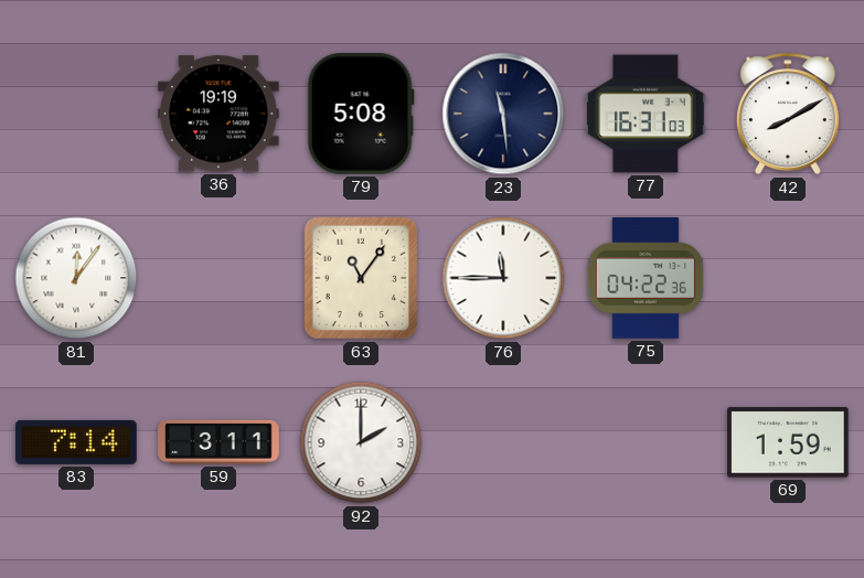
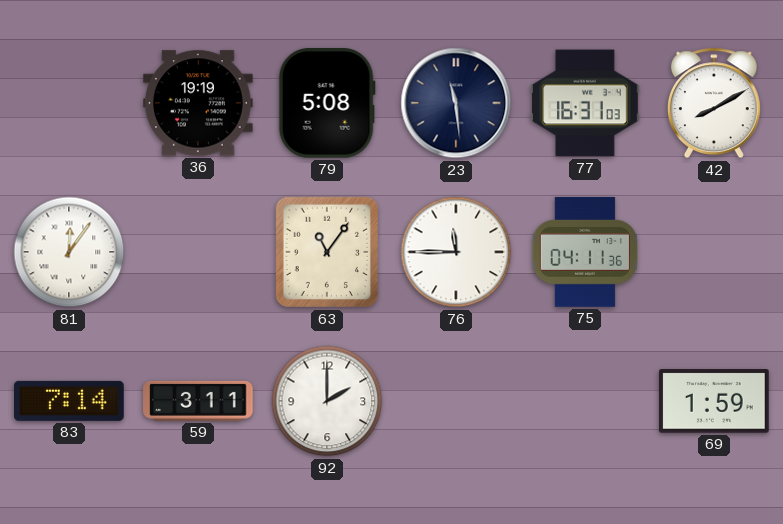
75: 04:22 -> 04:11 (585, 252)
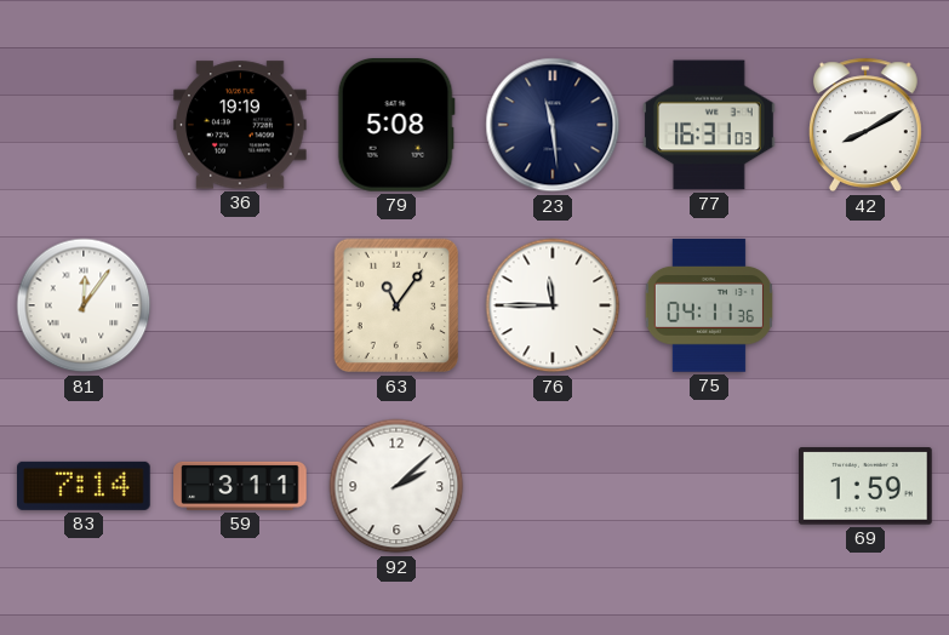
92: 2:00 -> 2:08 (396, 486)
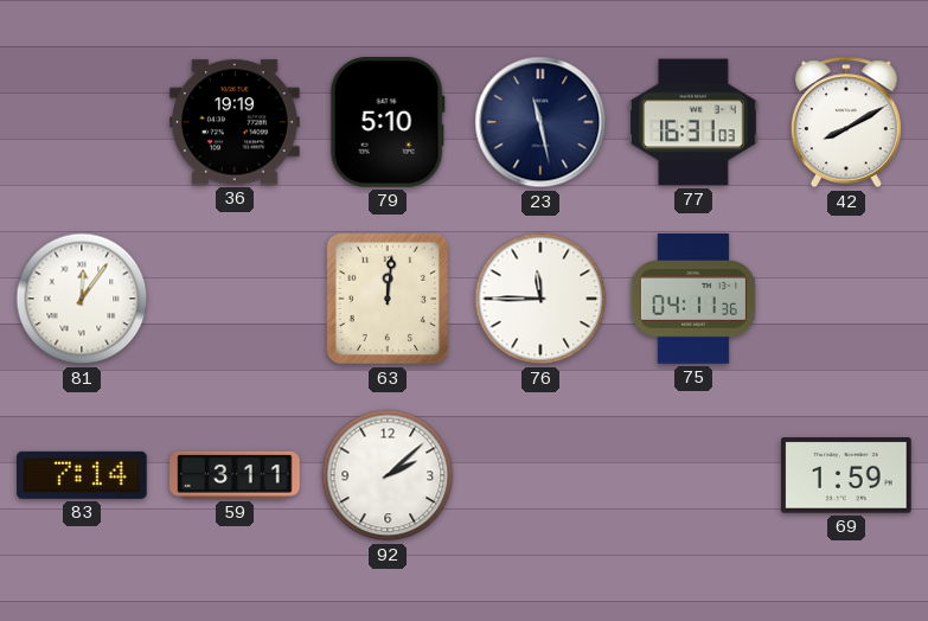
79: 5:08 -> 5:10 (388, 123)
23: 11:29 -> 11:28 (540, 122)
63: 11:06 -> 12:01 (386, 299)
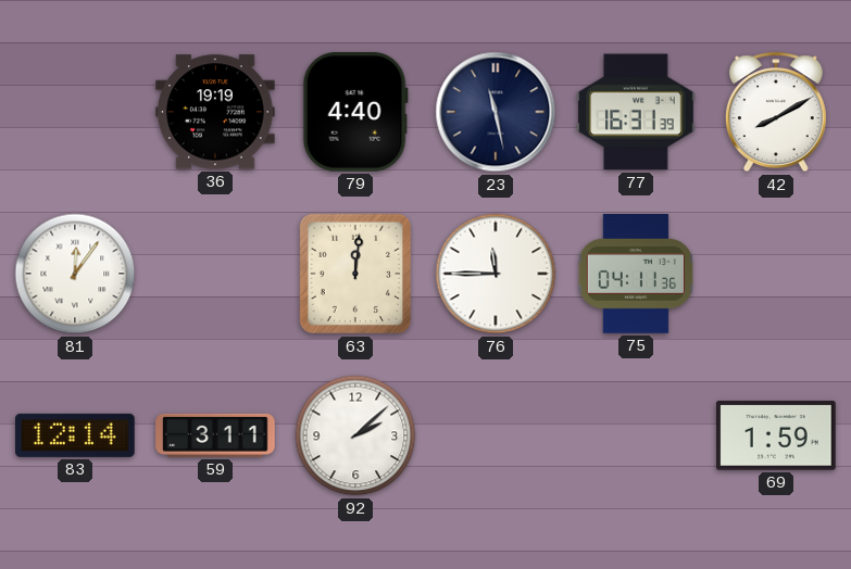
79: 5:10 -> 4:40 (355, 113)
77: 16:31:03 -> 16:31:39 (636, 112)
83: 7:14 -> 12:14 (76, 435)
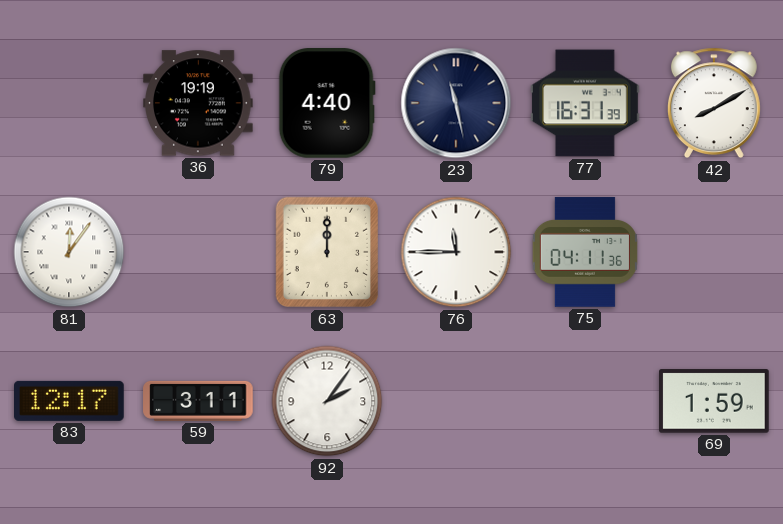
63: 12:01 -> 12:00 (326, 252)
83: 12:14 -> 12:17 (70, 401)
92: 2:08 -> 2:06 (327, 401)
